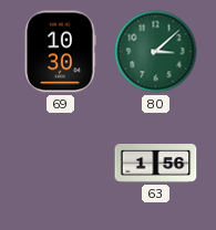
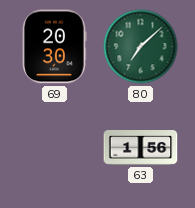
69: 10:30 -> 20:30 (54, 47)
80: 3:08 -> 7:08 (141, 47)
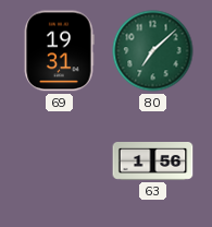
69: 20:30 -> 19:31 (59, 51)
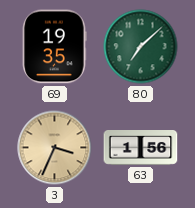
69: 19:31 -> 19:35 (54, 47)
3: none -> 3:34 (55, 148)
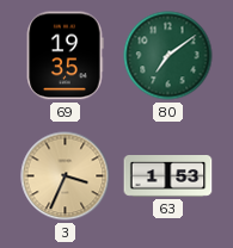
80: 7:08 -> 7:09 (168, 56)
63: 1:56 -> 1:53 (168, 176)
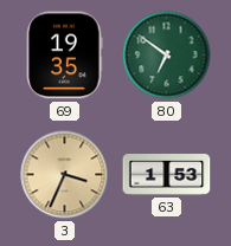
80: 7:09 -> 6:51 (167, 56)
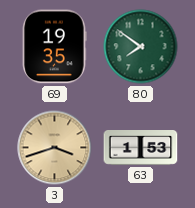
80: 6:51 -> 7:51 (141, 47)
3: 3:34 -> 3:42 (55, 148)
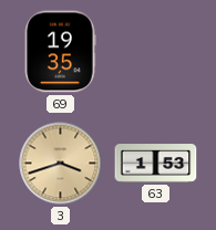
80: 7:51 -> none (141, 47)
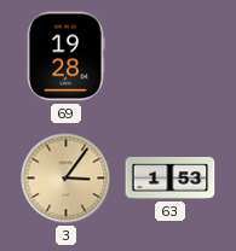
69: 19:35 -> 19:28 (65, 57)
3: 3:42 -> 3:06 (67, 179)
